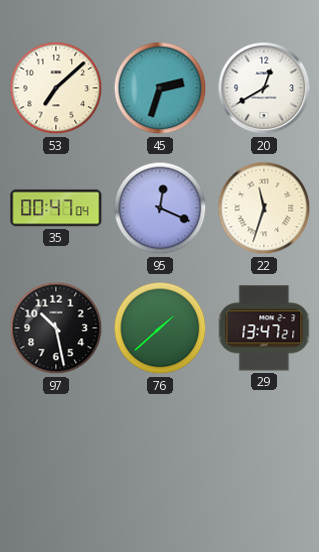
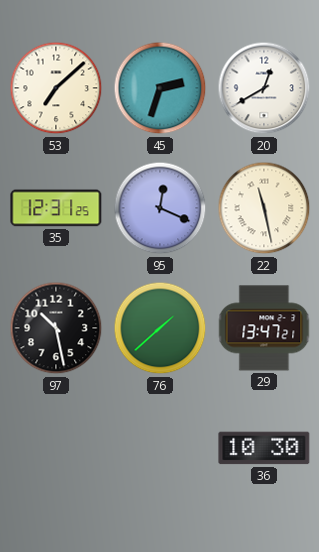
35: 00:47 -> 12:31 (56, 208)
22: 11:33 -> 11:28 (264, 208)
36: none -> 10:30 (264, 448)
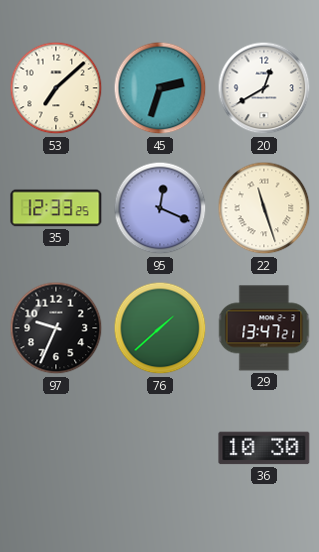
35: 12:31 -> 12:33 (56, 208)
22: 11:28 -> 11:27 (264, 208)
97: 10:28 -> 9:34 (56, 328)
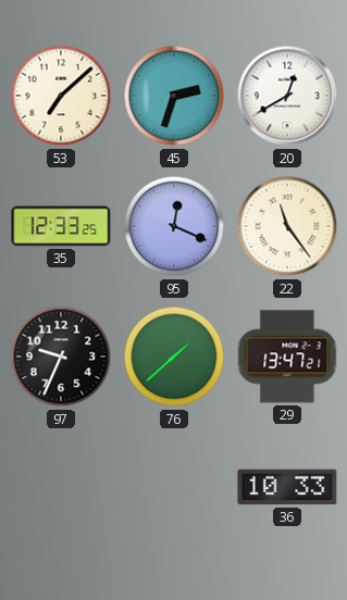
22: 11:27 -> 11:24 (287, 226)
36: 10:30 -> 10:33 (287, 487)
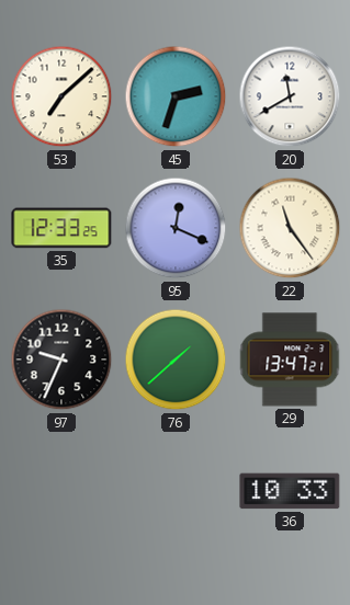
20: 12:40 -> 11:40 (290, 96)
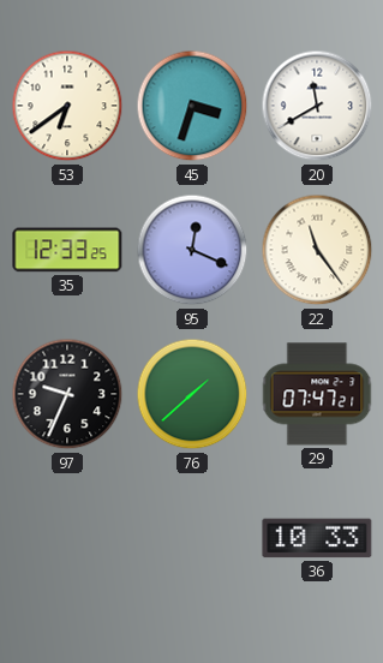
53: 7:08 -> 6:39 (67, 106)
45: 2:33 -> 3:33 (192, 106)
29: 13:47 -> 07:47 (317, 394)
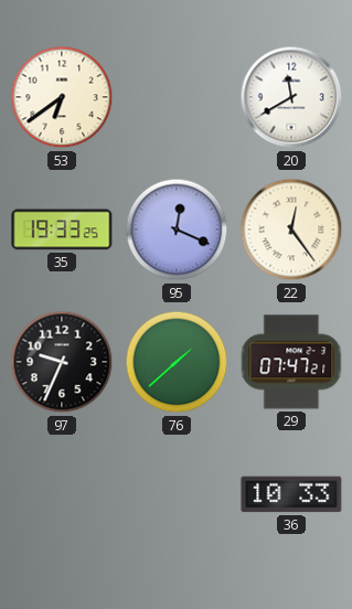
45: 3:33 -> none (192, 106)
35: 12:33 -> 19:33 (62, 229)
22: 11:24 -> 12:24 (291, 229)
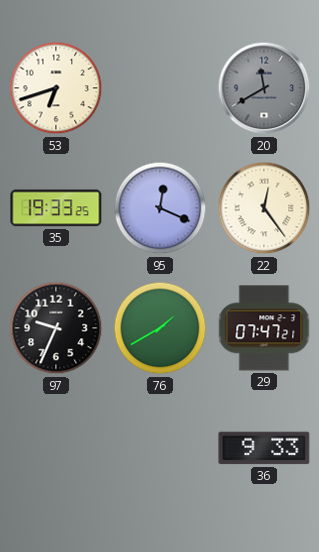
53: 6:39 -> 6:42 (56, 88)
20 dial: white -> grey (264, 88)
76: 1:38 -> 1:40 (160, 328)
36: 10:33 -> 9:33 (264, 448)
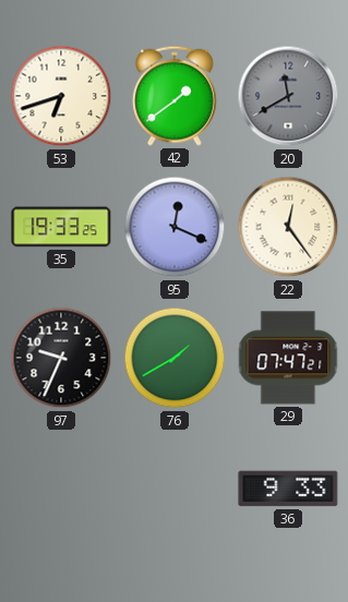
42: none -> 1:39 (175, 96)
